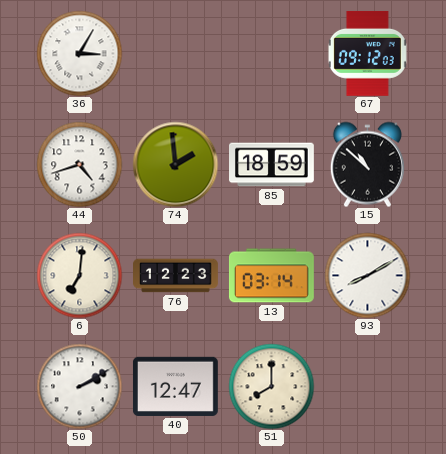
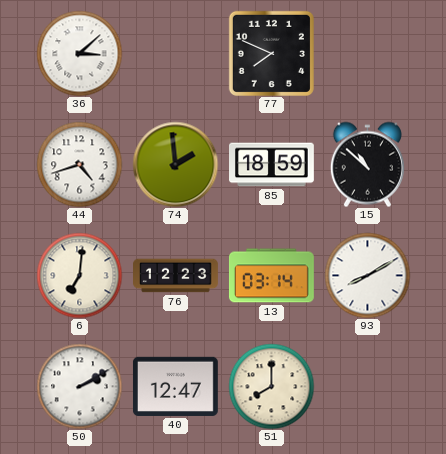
36: 3:05 -> 3:08 (79, 53)
77: none -> 7:49 (271, 53)
67: 09:12 -> none (367, 53)
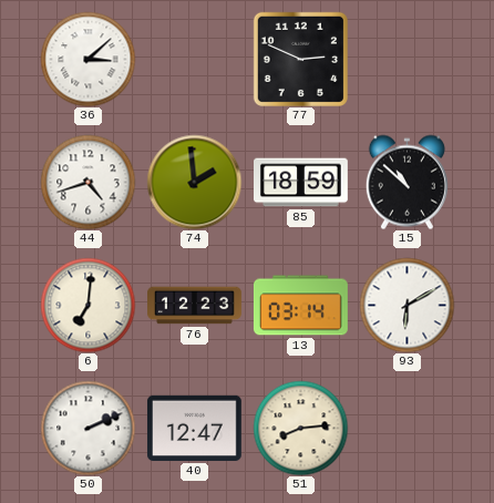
77: 7:49 -> 2:49 (300, 59)
93: 8:10 -> 6:10 (406, 305)
50: 2:10 -> 2:11 (88, 428)
51: 8:00 -> 8:14 (300, 428)
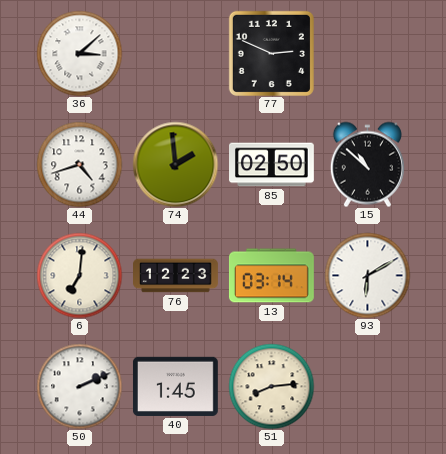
85: 18:59 -> 02:50 (272, 165)
40: 12:47 -> 1:45 (175, 386)
